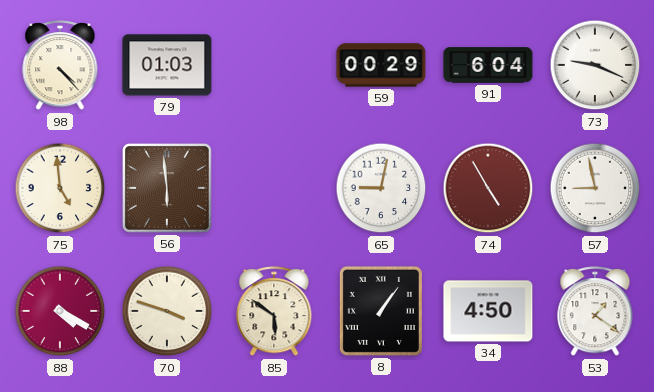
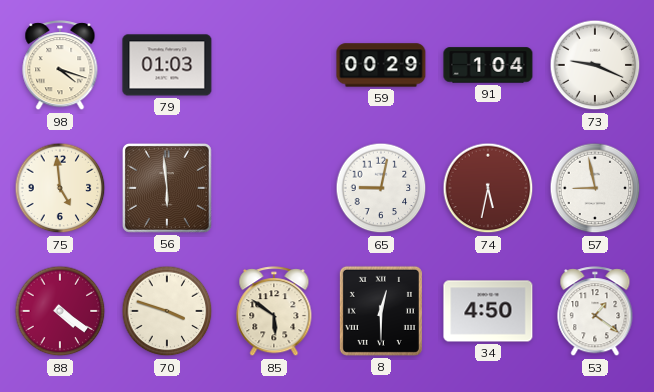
98: 4:23 -> 4:18 (60, 66)
91: 6:04 -> 1:04 (488, 65)
74: 4:55 -> 5:32 (488, 188)
88: 4:20 -> 4:21 (60, 311)
8: 1:06 -> 12:30 (381, 311)
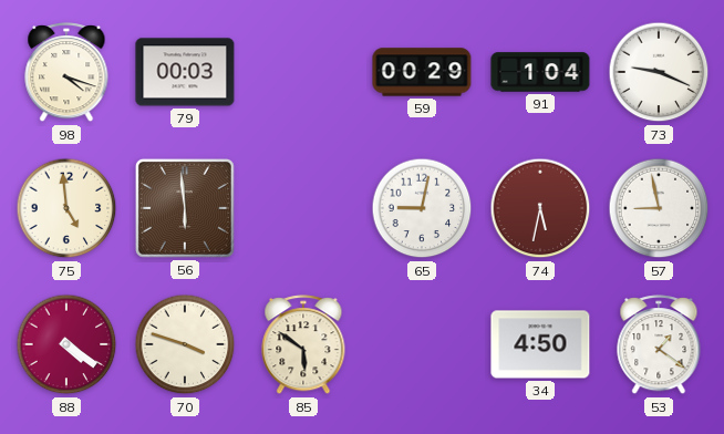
79: 01:03 -> 00:03 (185, 72)
8: 12:30 -> none (381, 311)
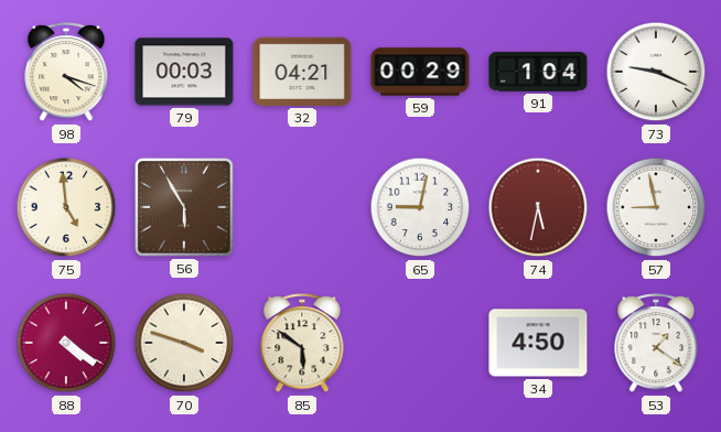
32: none -> 04:21 (302, 72)
56: 5:59 -> 5:55 (184, 207)
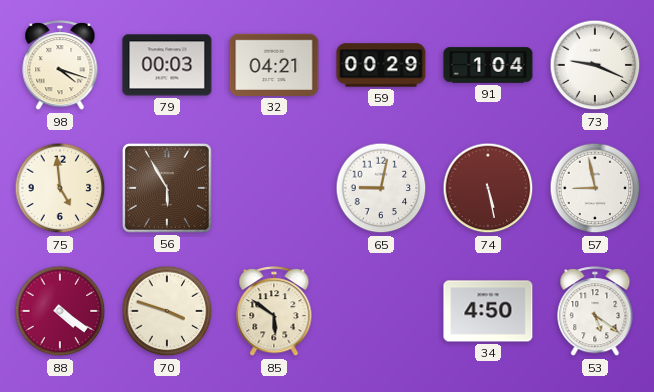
74: 5:32 -> 5:28 (488, 188)
53: 1:21 -> 5:21 (595, 312)
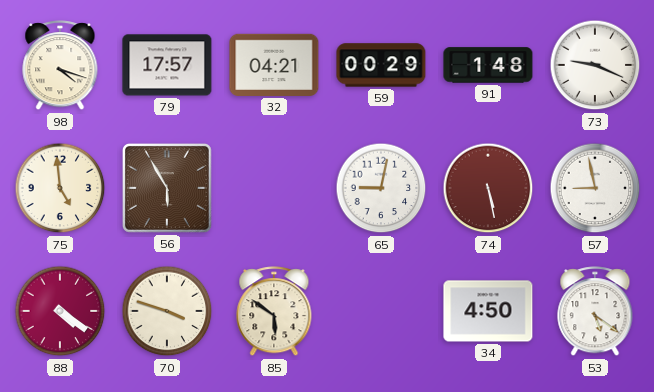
79: 00:03 -> 17:57 (167, 65)
91: 1:04 -> 1:48 (488, 65)
